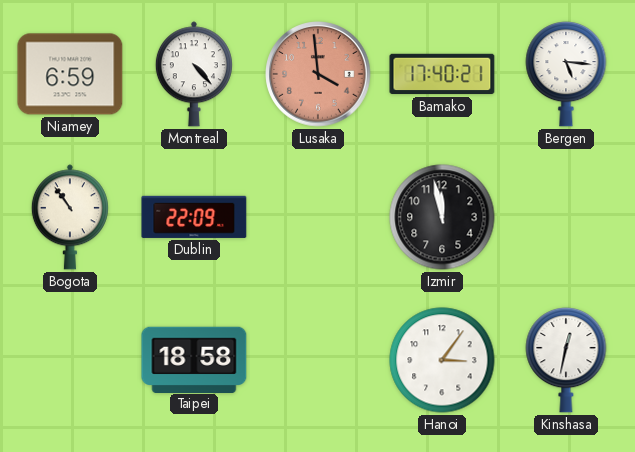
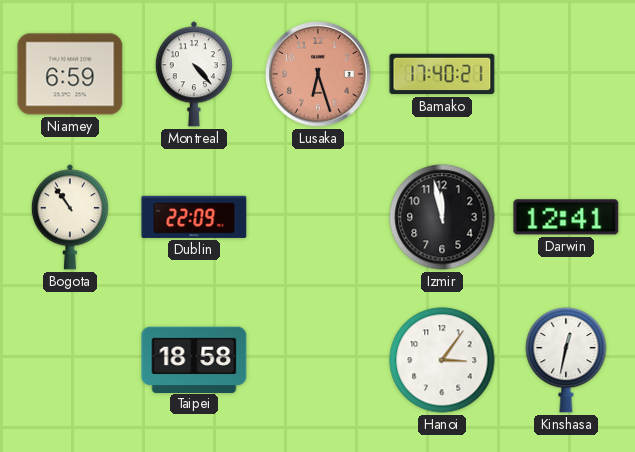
Lusaka: 3:59 -> 6:27 (318, 74)
Bergen: 5:16 -> none (566, 74)
Darwin: none -> 12:41 (566, 217)
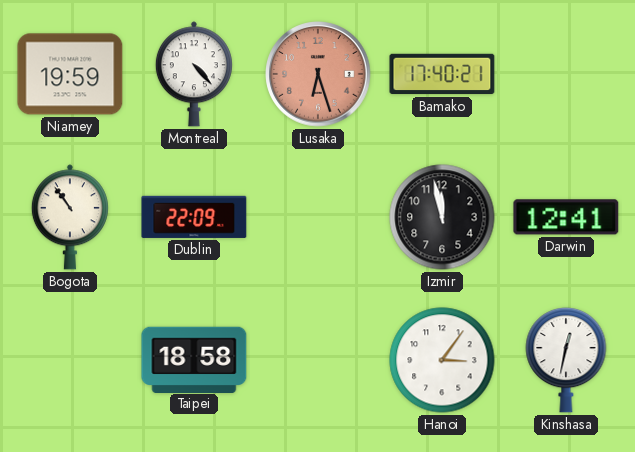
Niamey: 6:59 -> 19:59 (70, 74)
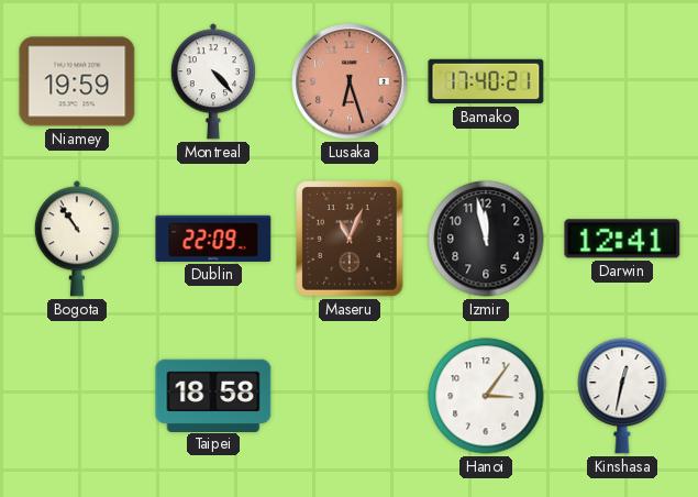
Maseru: none -> 11:04 (350, 239)
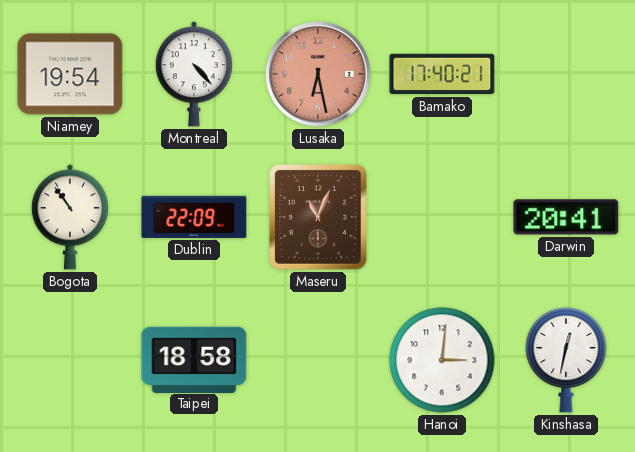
Niamey: 19:59 -> 19:54 (70, 74)
Lusaka: 6:27 -> 6:28 (318, 74)
Izmir: 11:58 -> none (486, 239)
Darwin: 12:41 -> 20:41 (566, 217)
Hanoi: 3:06 -> 3:01 (442, 360)
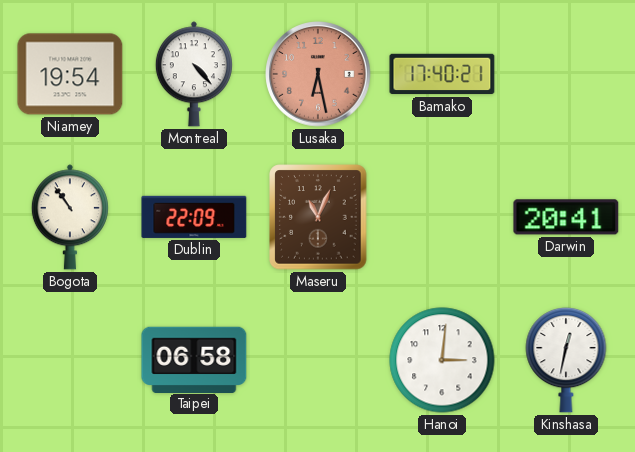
Taipei: 18:58 -> 06:58 (194, 359)
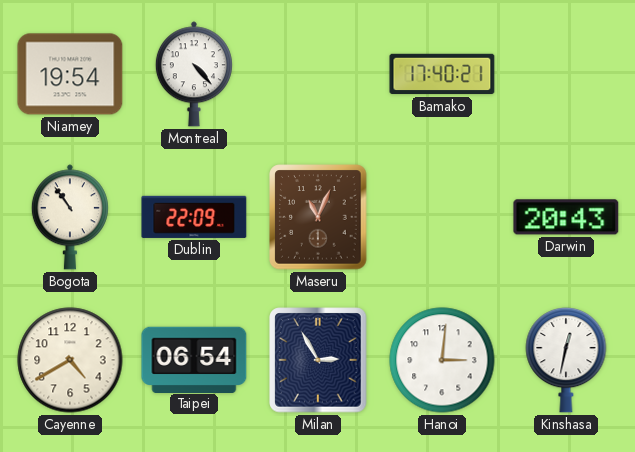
Lusaka: 6:28 -> none (318, 74)
Darwin: 20:41 -> 20:43 (566, 217)
Cayenne: none -> 4:40 (70, 360)
Taipei: 06:58 -> 06:54 (194, 359)
Milan: none -> 2:55 (318, 360)
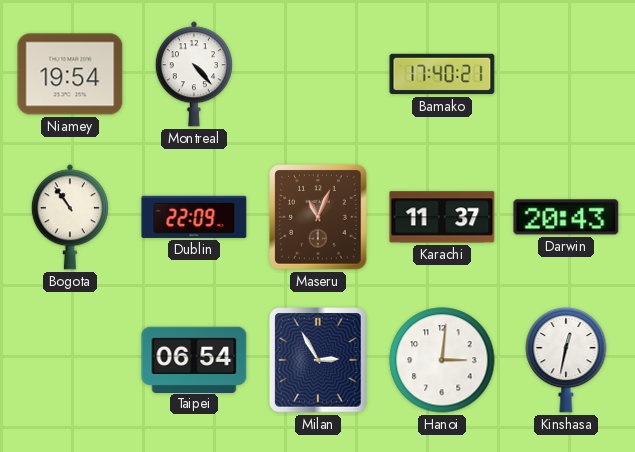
Karachi: none -> 11:37 (442, 217)
Cayenne: 4:40 -> none (70, 360)
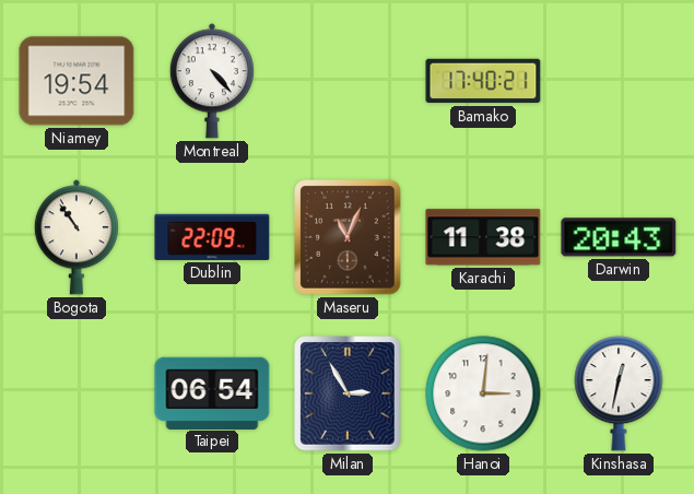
Karachi: 11:37 -> 11:38 (483, 237)
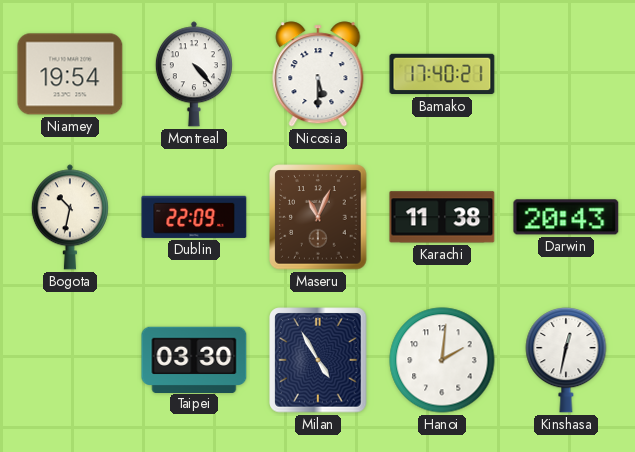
Nicosia: none -> 5:30 (318, 74)
Bogota: 10:54 -> 10:32 (70, 217)
Taipei: 06:54 -> 03:30 (194, 359)
Milan: 2:55 -> 4:55 (318, 360)
Hanoi: 3:01 -> 2:01 (442, 360)
